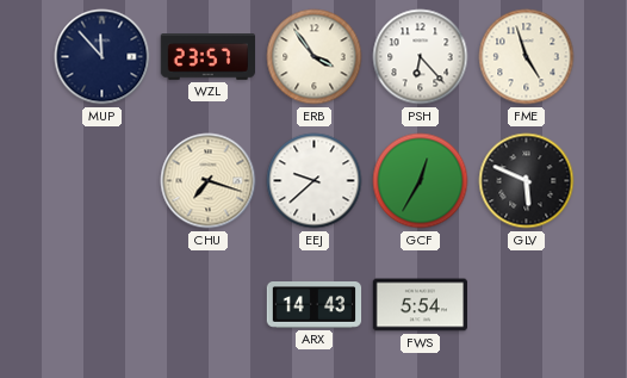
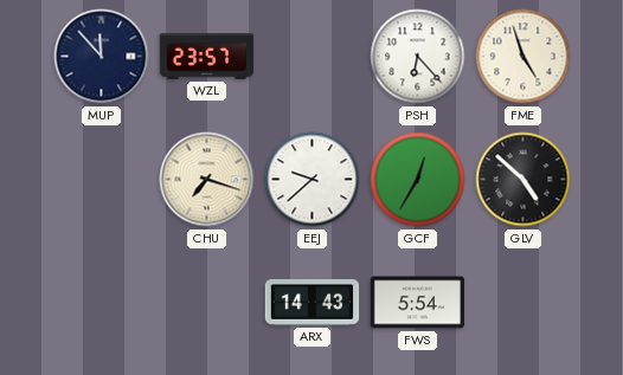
ERB: 3:54 -> none (315, 57)
GLV: 5:49 -> 4:52 (524, 180)
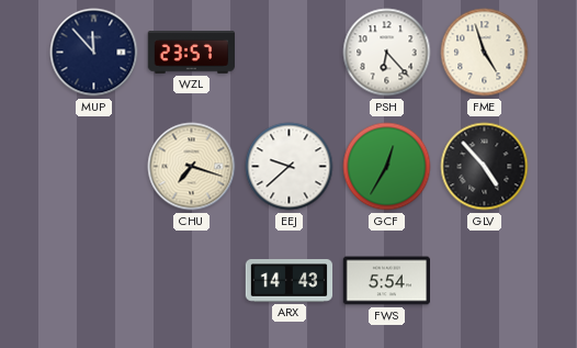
GLV: 4:52 -> 4:53 (485, 167)
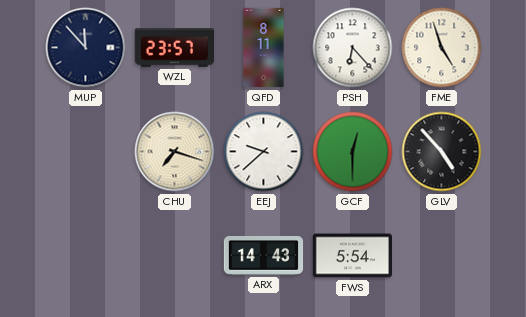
QFD: none -> 8:11 (264, 48)
GCF: 12:35 -> 12:30 (353, 152)
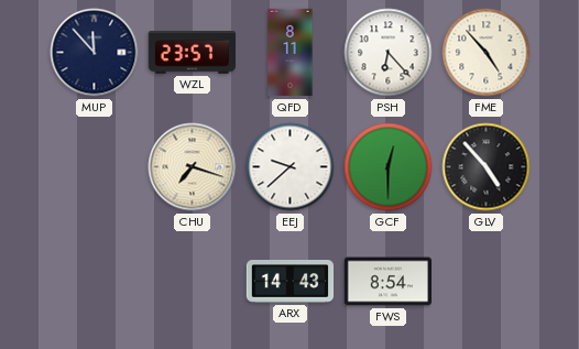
FME: 4:57 -> 4:53 (487, 53)
FWS: 5:54 -> 8:54 (389, 282)
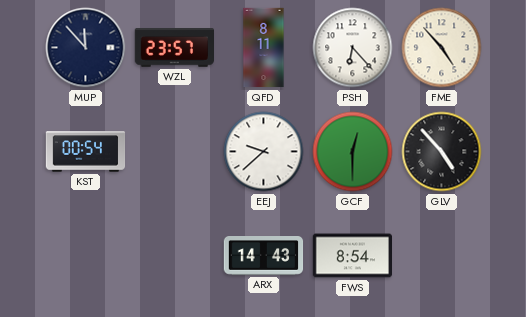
KST: none -> 00:54 (86, 152)
CHU: 7:18 -> none (193, 167)
